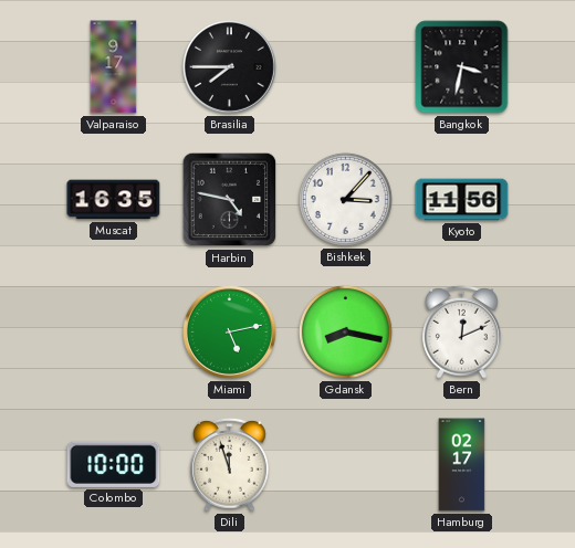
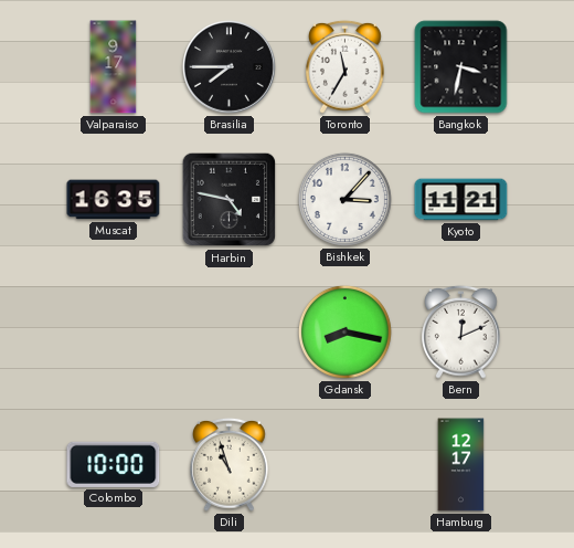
Toronto: none -> 11:35 (346, 66)
Kyoto: 11:56 -> 11:21 (461, 200)
Miami: 5:13 -> none (230, 333)
Dili: 11:57 -> 10:57 (230, 464)
Hamburg: 02:17 -> 12:17 (461, 465)
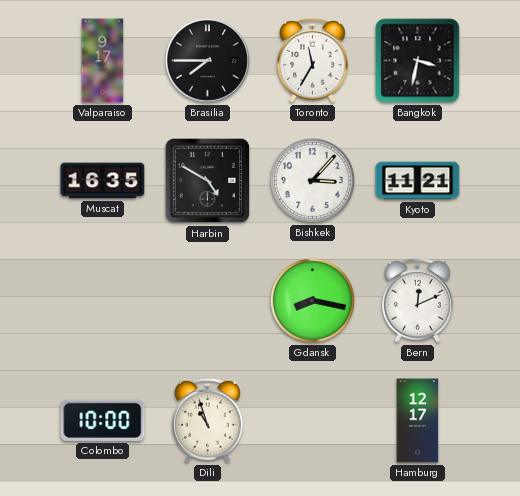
Harbin: 4:47 -> 4:50 (208, 181)
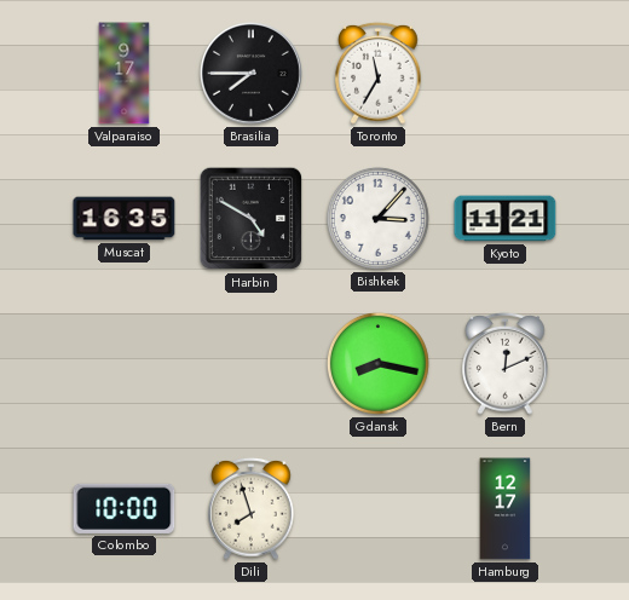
Bangkok: 3:32 -> none (418, 61)
Dili: 10:57 -> 7:57 (252, 508)
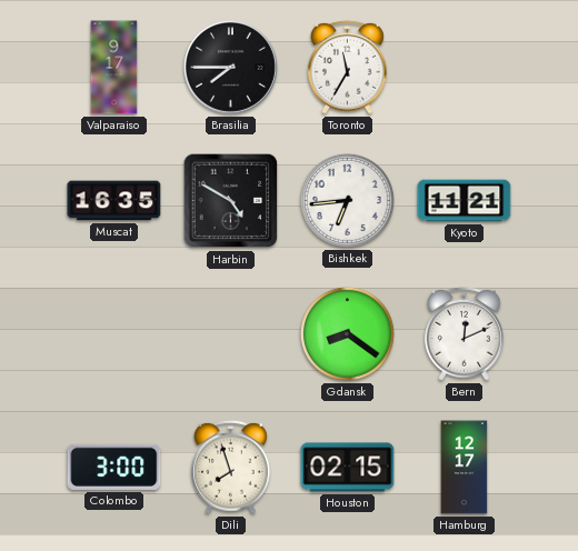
Bishkek: 3:07 -> 6:44 (347, 200)
Gdansk: 8:17 -> 8:21 (347, 333)
Colombo: 10:00 -> 3:00 (114, 467)
Houston: none -> 02:15 (348, 468)
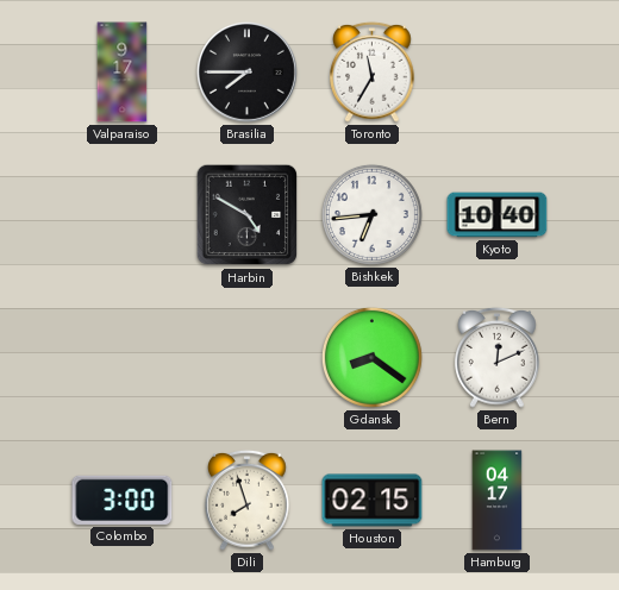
Muscat: 16:35 -> none (114, 201)
Kyoto: 11:21 -> 10:40 (498, 215)
Hamburg: 12:17 -> 04:17 (498, 501)
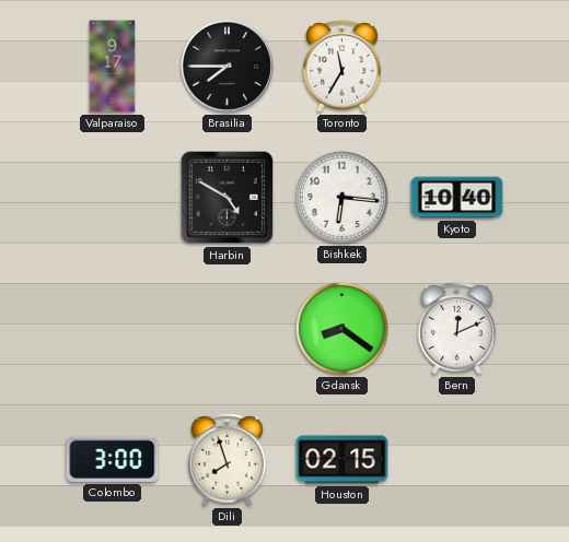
Bishkek: 6:44 -> 6:16 (341, 197)
Hamburg: 04:17 -> none (498, 501)
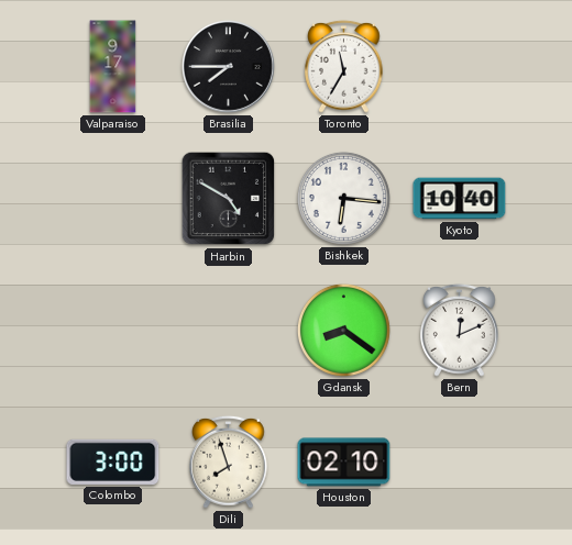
Houston: 02:15 -> 02:10 (344, 463)
